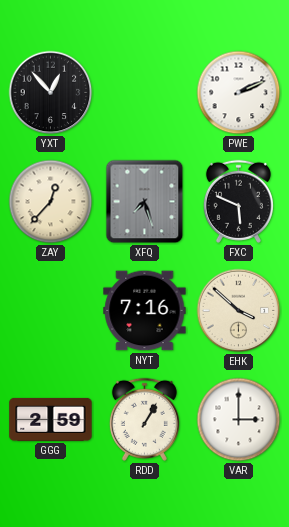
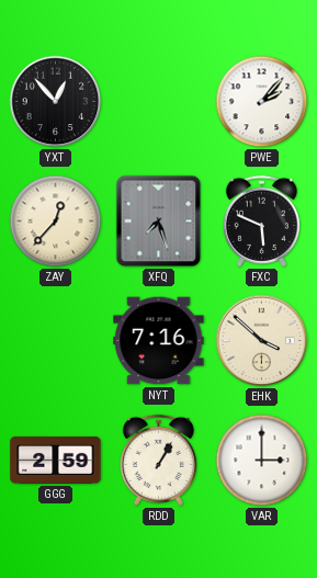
PWE: 2:11 -> 2:07 (262, 102)
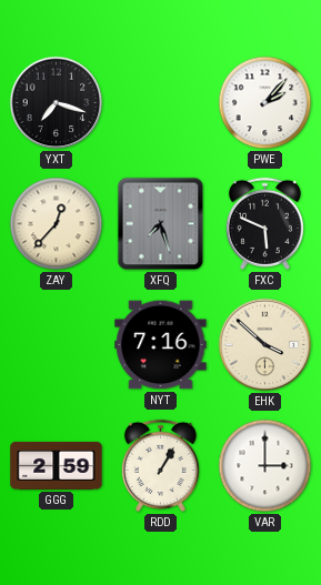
YXT: 12:53 -> 7:18 (57, 103)
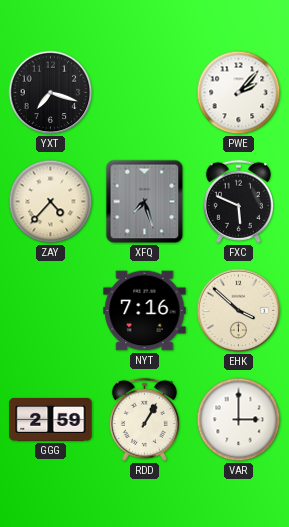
ZAY: 12:37 -> 4:37 (51, 202)
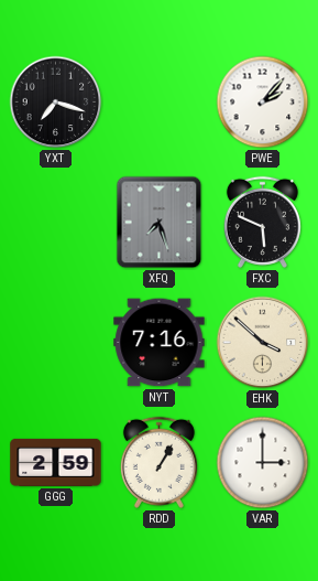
ZAY: 4:37 -> none (51, 202)
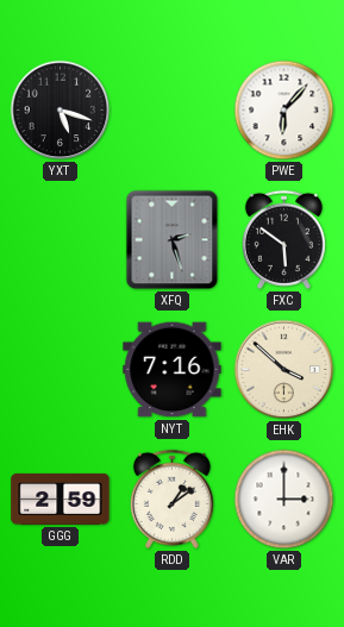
YXT: 7:18 -> 5:18 (61, 111)
PWE: 2:07 -> 6:07 (284, 111)
XFQ: 7:27 -> 2:27 (173, 240)
FXC: 5:49 -> 5:51 (283, 239)
RDD: 1:05 -> 1:09 (171, 499)
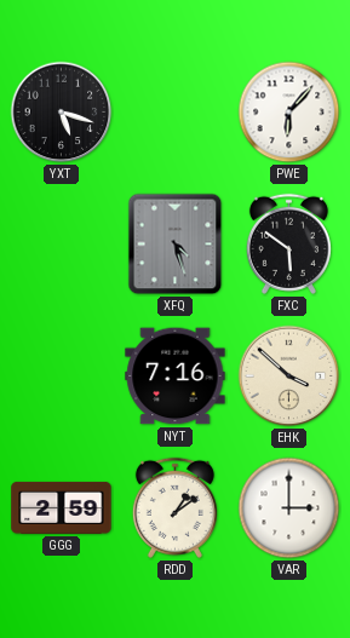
XFQ: 2:27 -> 4:27 (176, 245)
